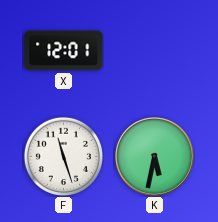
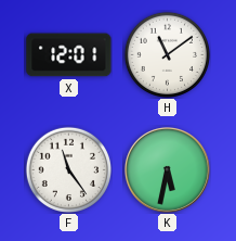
H: none -> 11:09 (167, 54)
F: 11:27 -> 11:24 (68, 169)
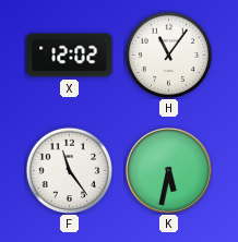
X: 12:01 -> 12:02 (70, 56)
H: 11:09 -> 11:06 (168, 55)
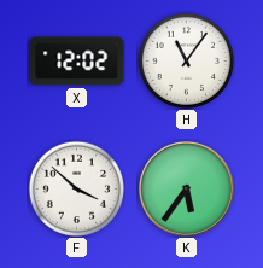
F: 11:24 -> 3:52 (76, 188)
K: 5:32 -> 5:36 (186, 188)
